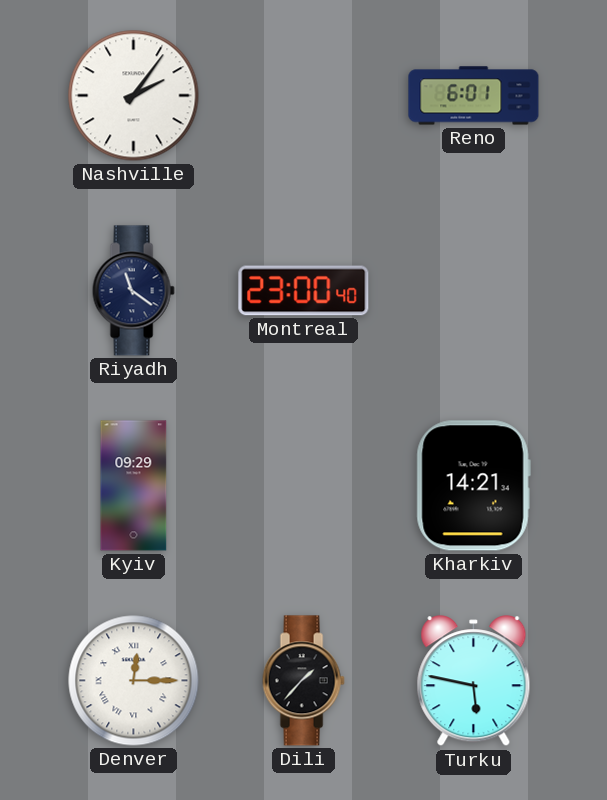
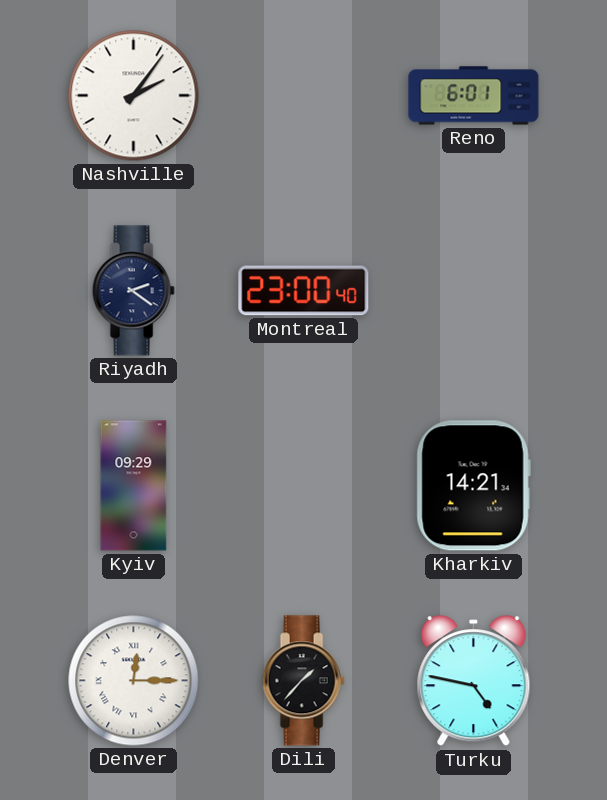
Riyadh: 11:21 -> 2:21 (133, 291)
Turku: 5:47 -> 4:47 (474, 681)
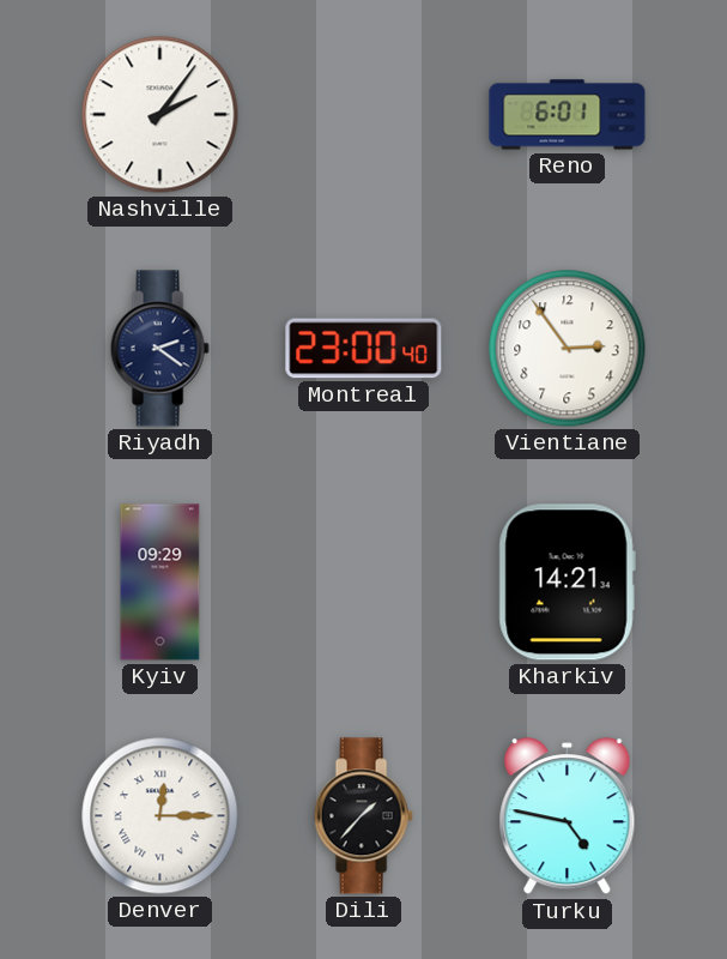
Vientiane: none -> 2:54 (568, 349)
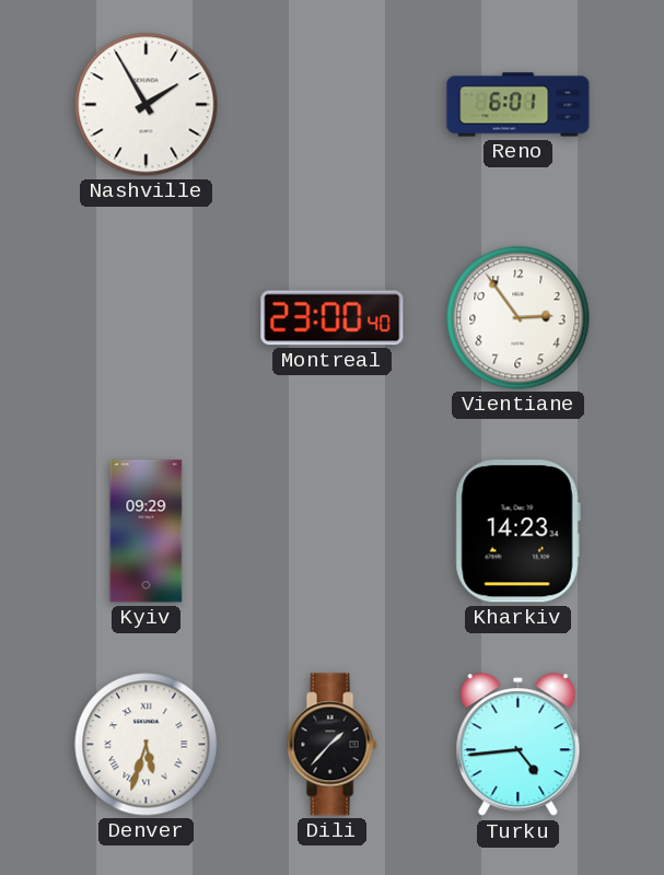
Nashville: 2:06 -> 1:55 (147, 105)
Riyadh: 2:21 -> none (159, 349)
Kharkiv: 14:21 -> 14:23 (517, 532)
Denver: 12:15 -> 5:33 (147, 745)
Turku: 4:47 -> 4:44 (519, 745)
